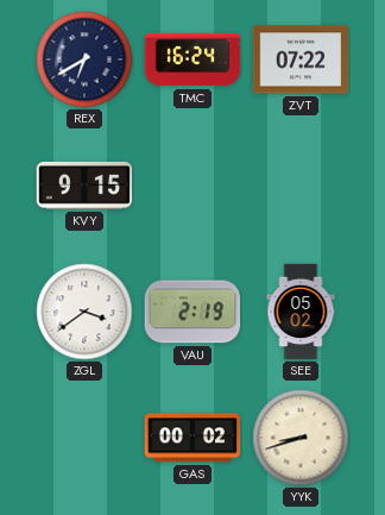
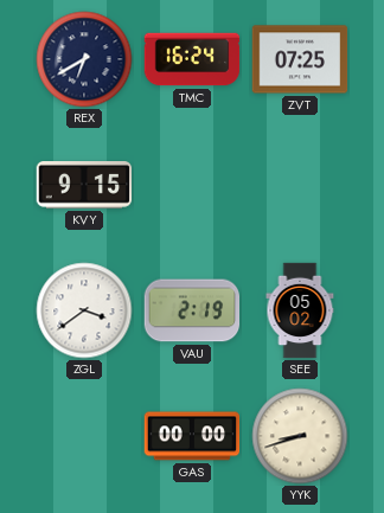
ZVT: 07:22 -> 07:25 (300, 59)
GAS: 00:02 -> 00:00 (192, 436)
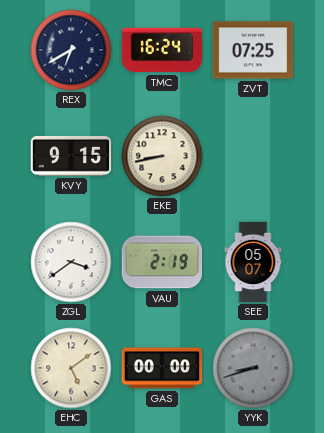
EKE: none -> 8:43 (162, 156)
SEE: 05:02 -> 05:07 (253, 262)
EHC: none -> 5:09 (71, 368)
YYK dial: cream -> grey (253, 368)
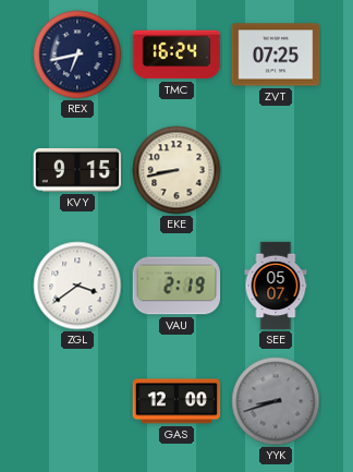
REX: 6:40 -> 6:43 (77, 55)
EHC: 5:09 -> none (71, 368)
GAS: 00:00 -> 12:00 (176, 401)
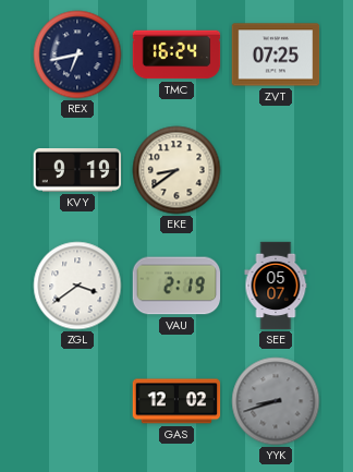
KVY: 9:15 -> 9:19 (77, 171)
EKE: 8:43 -> 8:39 (176, 170)
GAS: 12:00 -> 12:02 (176, 401)
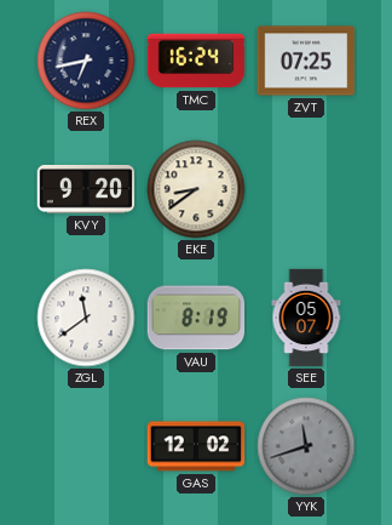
KVY: 9:19 -> 9:20 (86, 190)
ZGL: 3:39 -> 11:39 (86, 318)
VAU: 2:19 -> 8:19 (196, 318)
YYK: 8:42 -> 11:42 (306, 446)
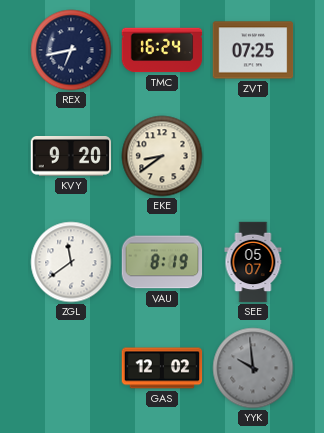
YYK: 11:42 -> 9:59 (253, 368)
